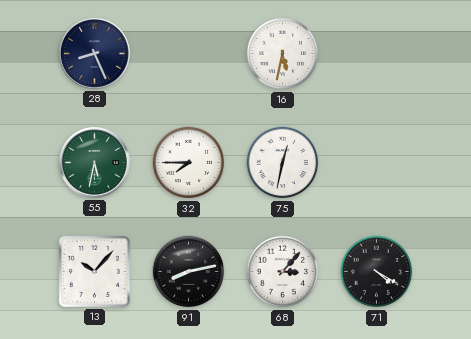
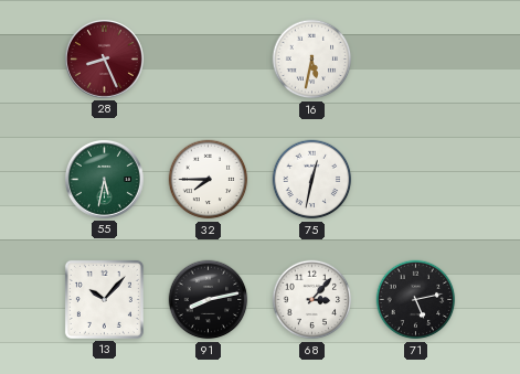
28 dial: navy -> burgundy (104, 58)
71: 4:20 -> 5:13 (416, 300)
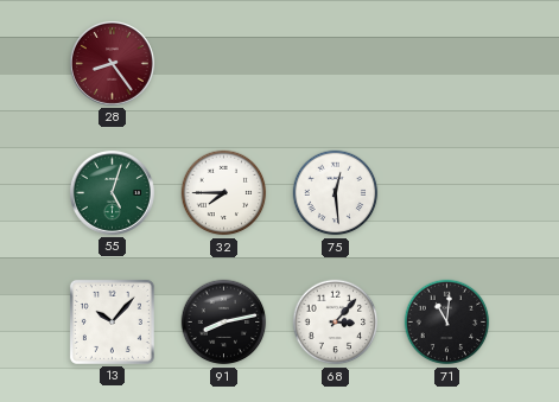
28: 8:26 -> 8:24 (112, 63)
16: 5:32 -> none (312, 60)
55: 5:32 -> 5:03 (112, 192)
75: 12:32 -> 12:29 (336, 193)
71: 5:13 -> 11:01 (447, 323)
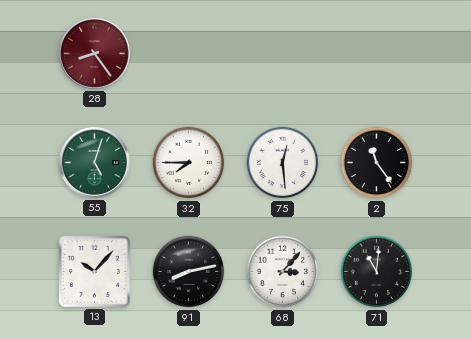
2: none -> 11:24 (377, 163)
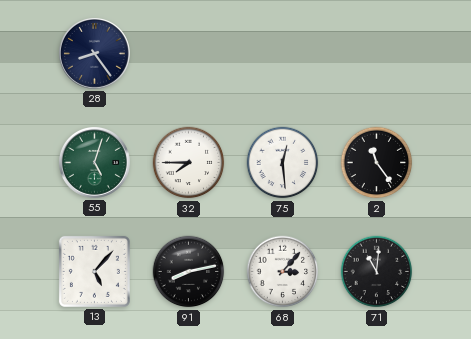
28 dial: burgundy -> navy (94, 53)
13: 10:07 -> 5:07 (94, 271)
